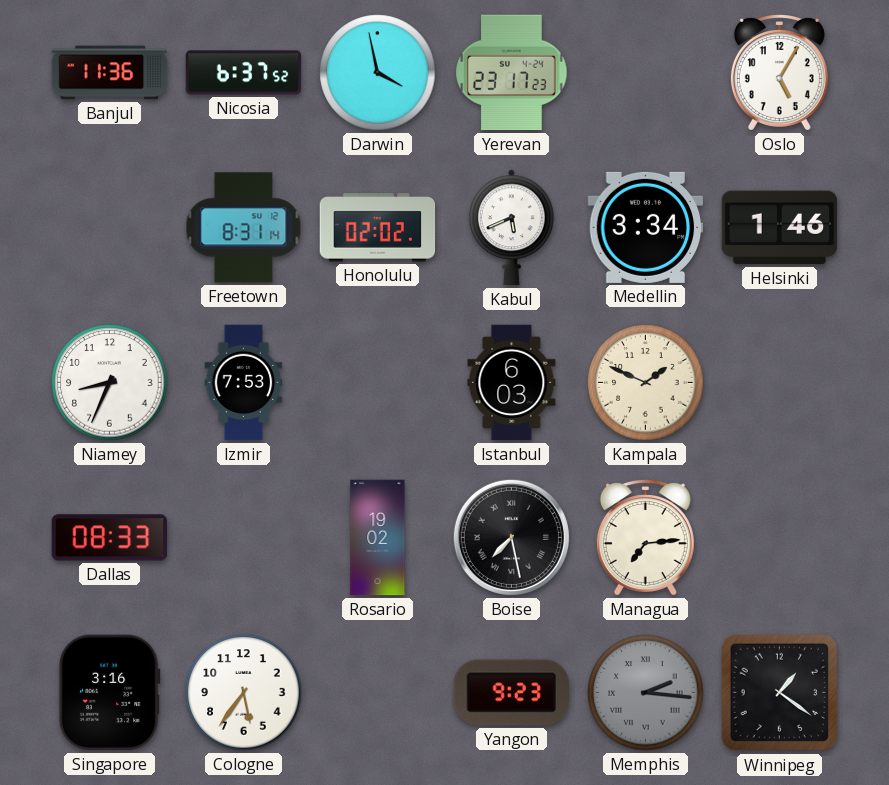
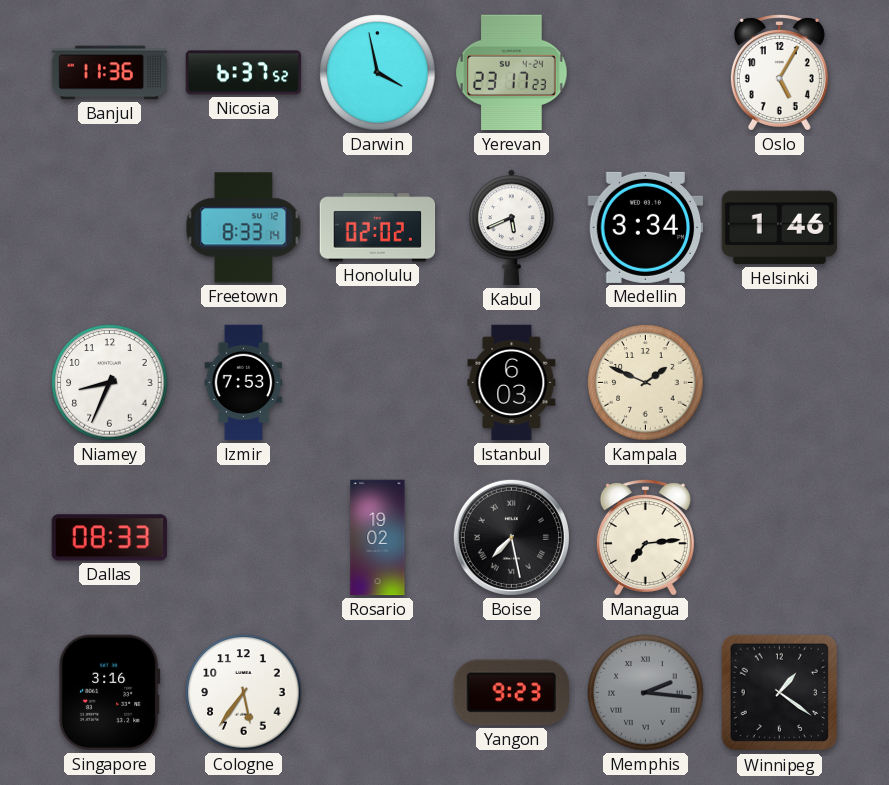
Freetown: 8:31 -> 8:33 (244, 228)
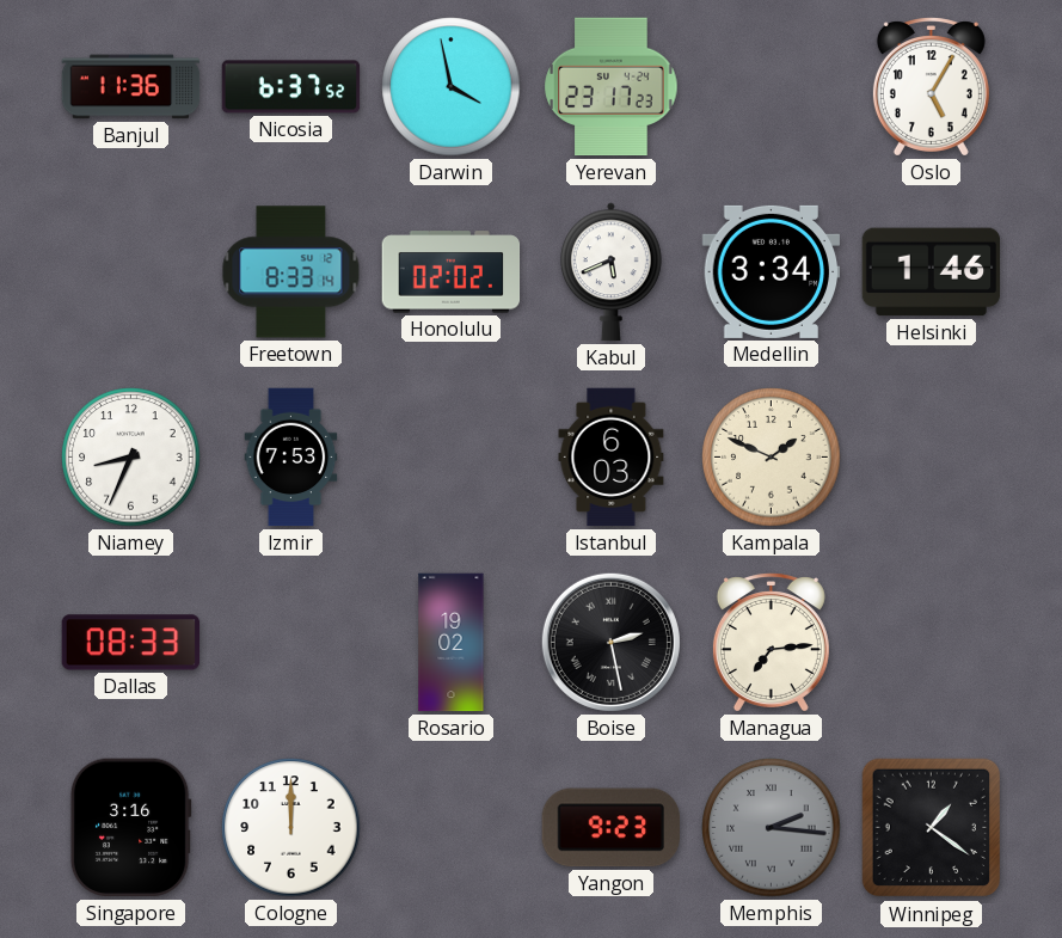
Boise: 7:28 -> 2:28 (610, 642)
Cologne: 5:36 -> 12:00 (291, 828)
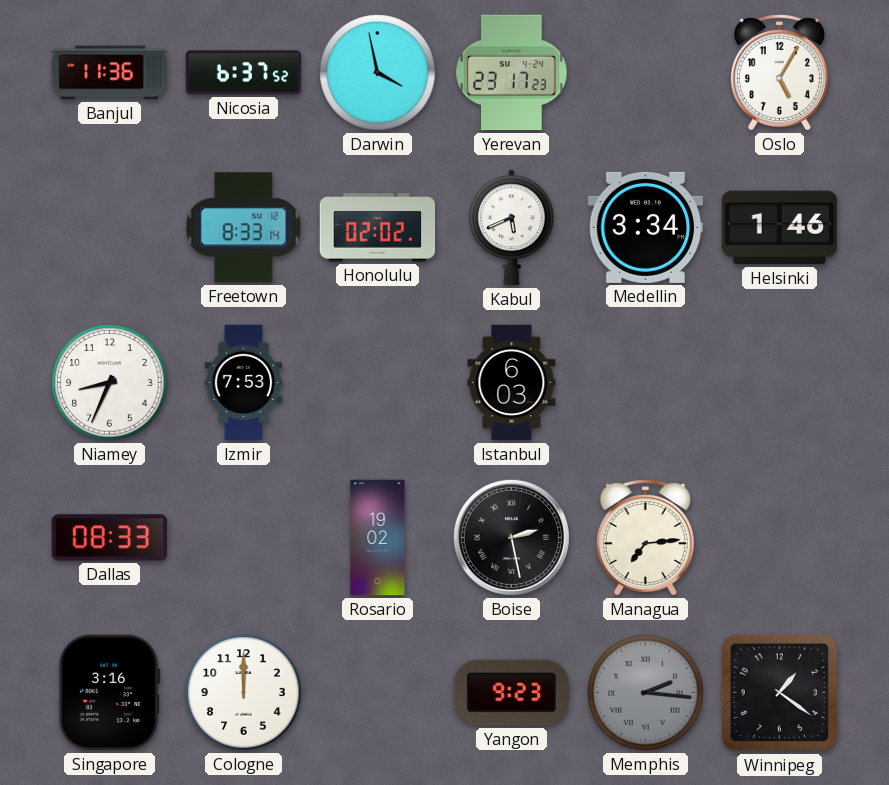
Kampala: 1:49 -> none (772, 458)
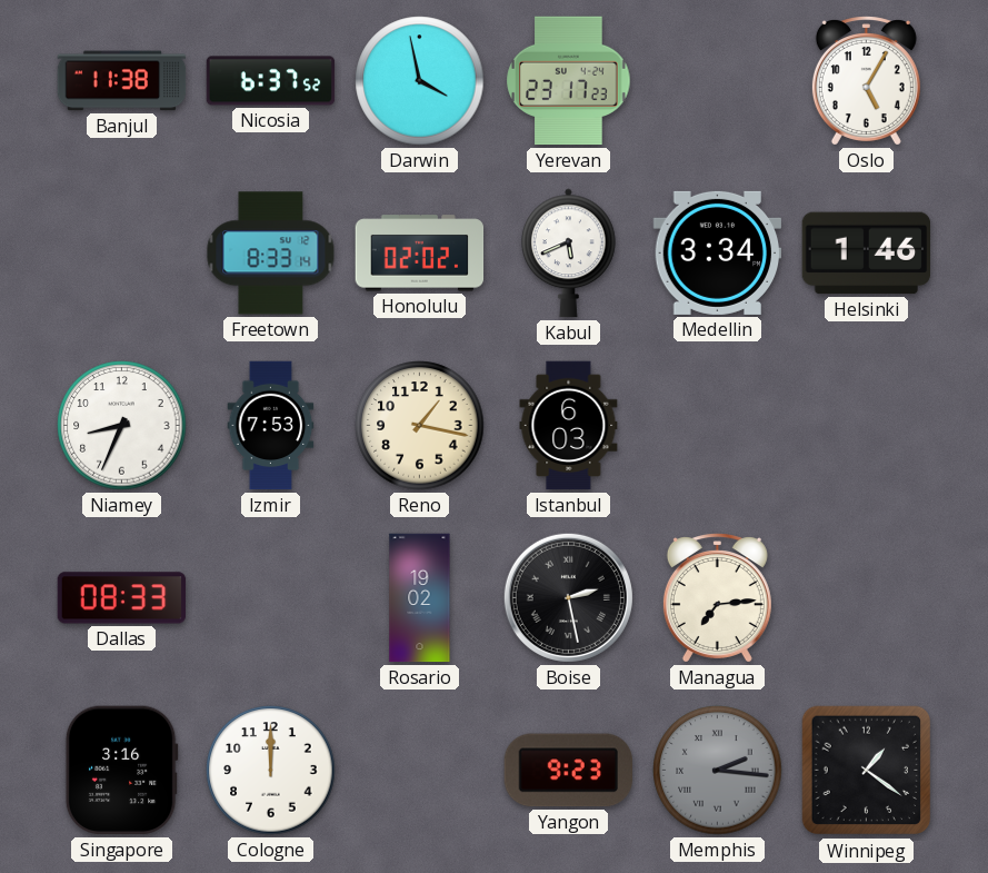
Banjul: 11:36 -> 11:38 (122, 81)
Reno: none -> 1:17 (420, 426)
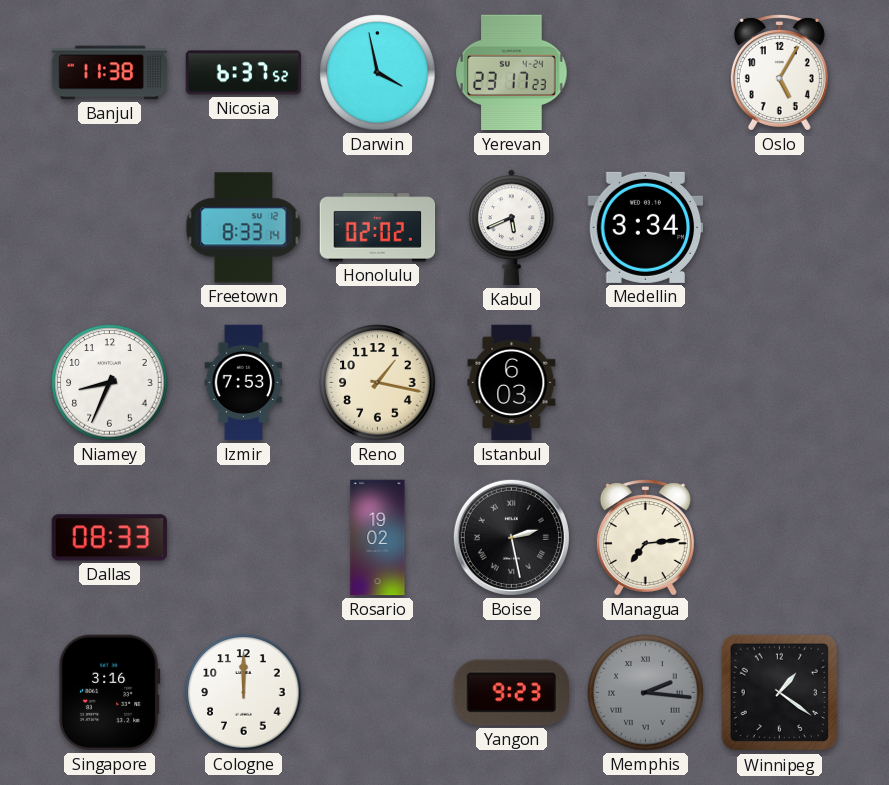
Helsinki: 1:46 -> none (867, 254)
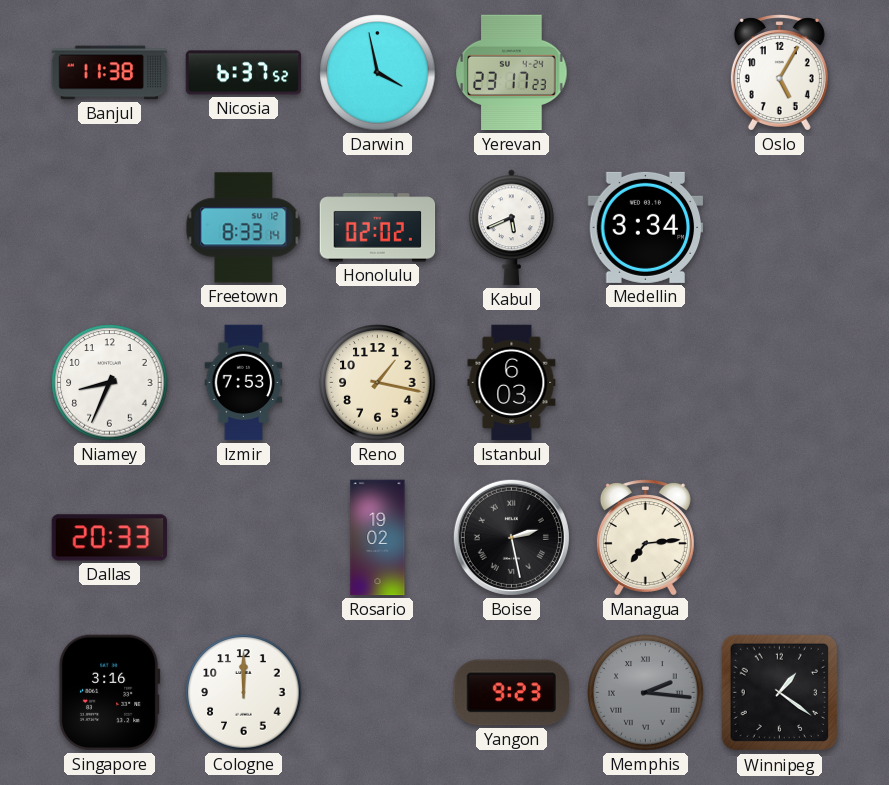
Dallas: 08:33 -> 20:33 (110, 538)
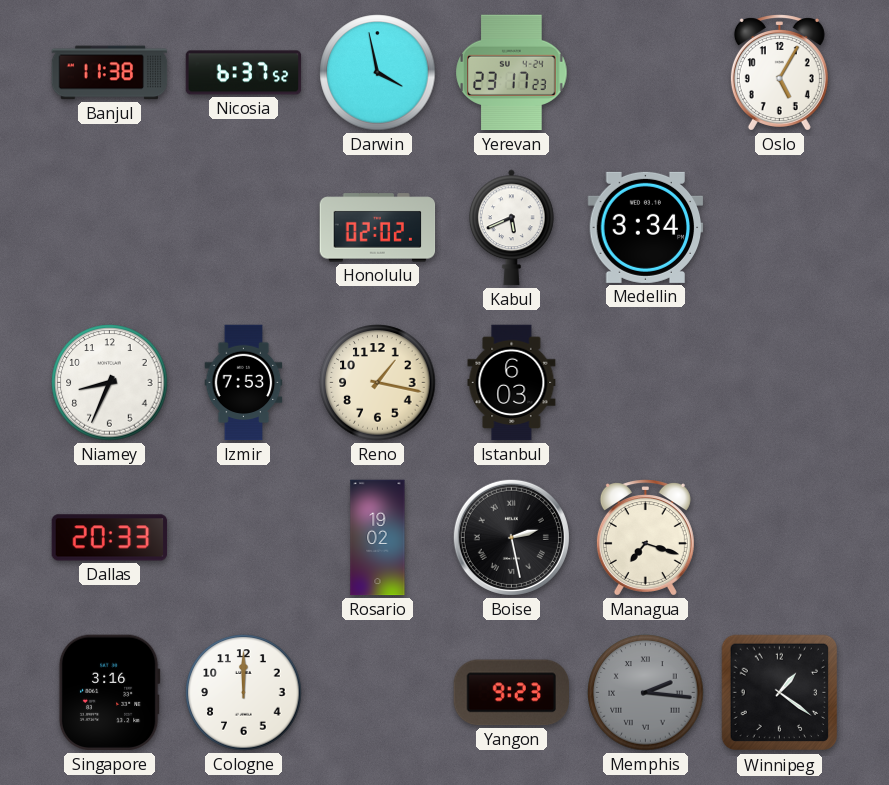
Freetown: 8:33 -> none (244, 228)
Managua: 7:14 -> 7:18 (645, 538)
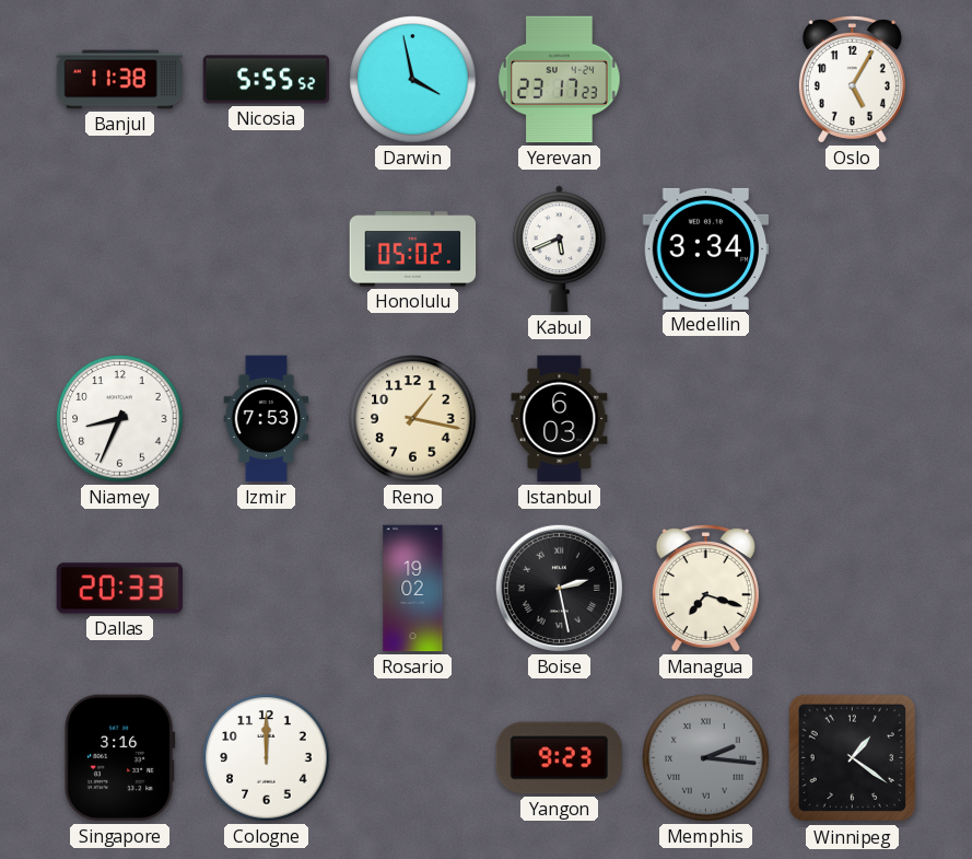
Nicosia: 6:37 -> 5:55 (267, 80)
Honolulu: 02:02 -> 05:02 (413, 249)
